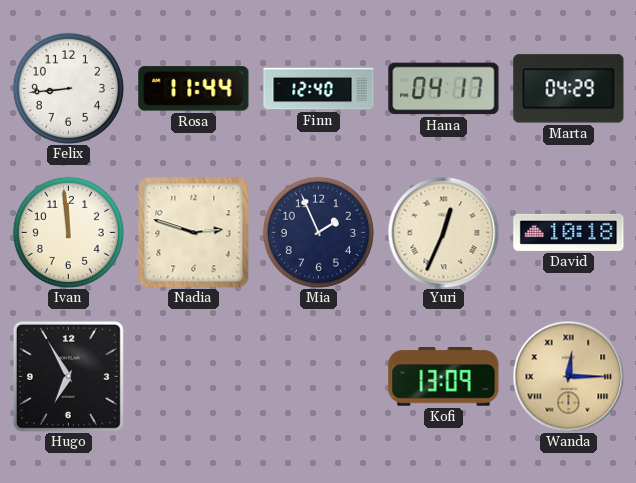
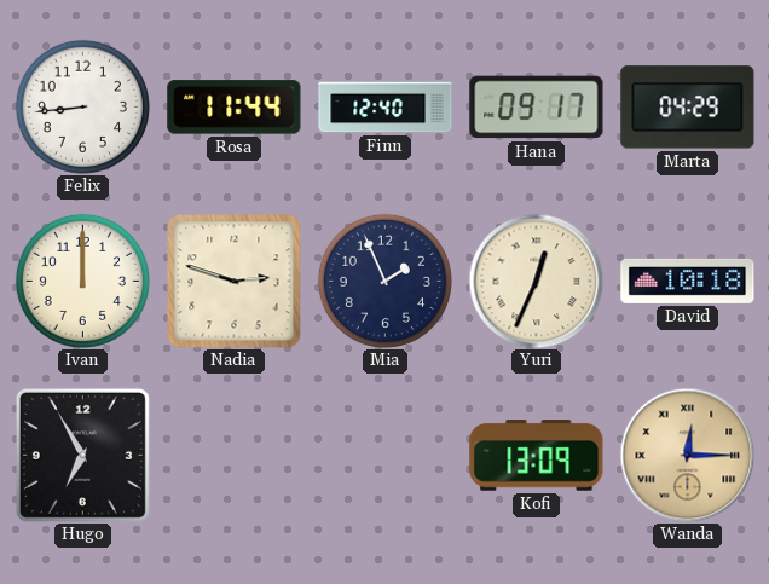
Hana: 04:17 -> 09:17 (537, 108)
Ivan: 11:59 -> 12:00 (82, 281)
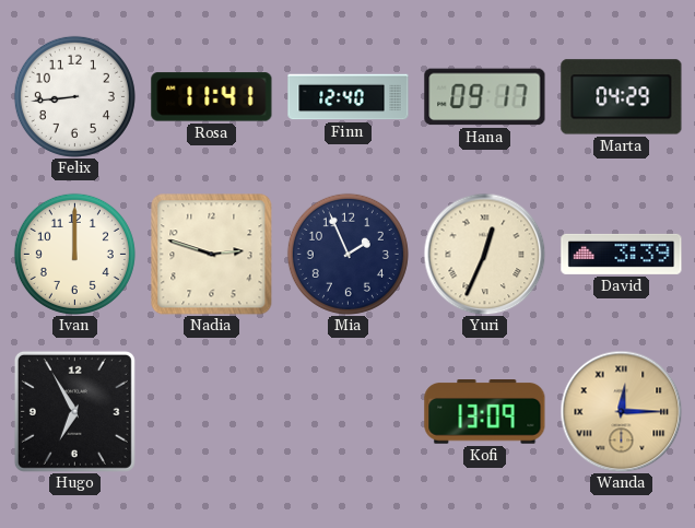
Rosa: 11:44 -> 11:41 (212, 97)
David: 10:18 -> 3:39 (622, 254)
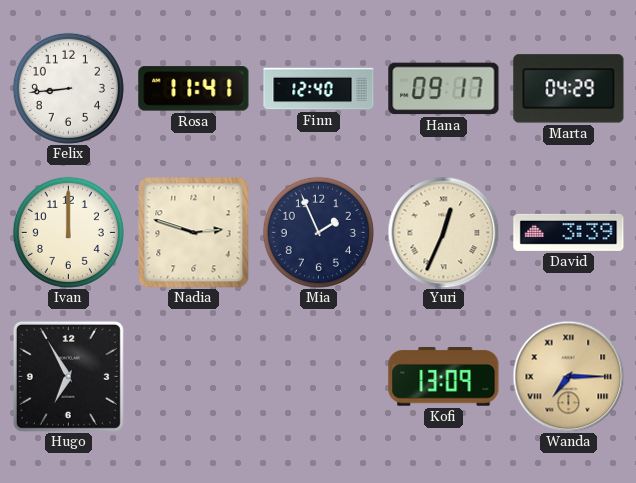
Wanda: 12:15 -> 7:15 (568, 376)
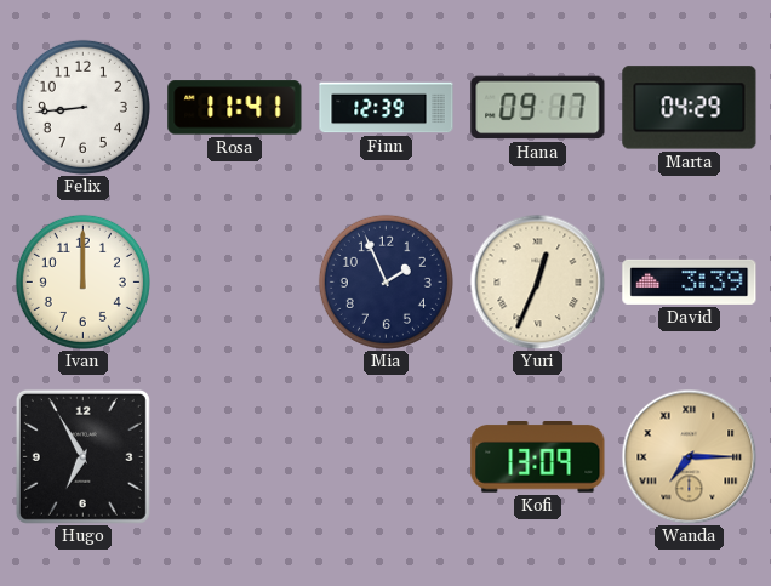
Finn: 12:40 -> 12:39 (387, 108)
Nadia: 2:48 -> none (193, 232)
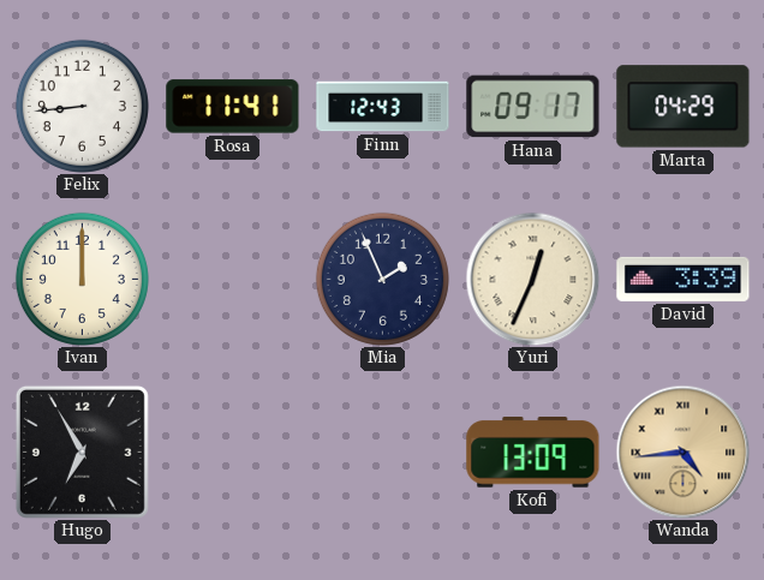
Finn: 12:39 -> 12:43 (383, 107)
Wanda: 7:15 -> 4:44 (682, 452)
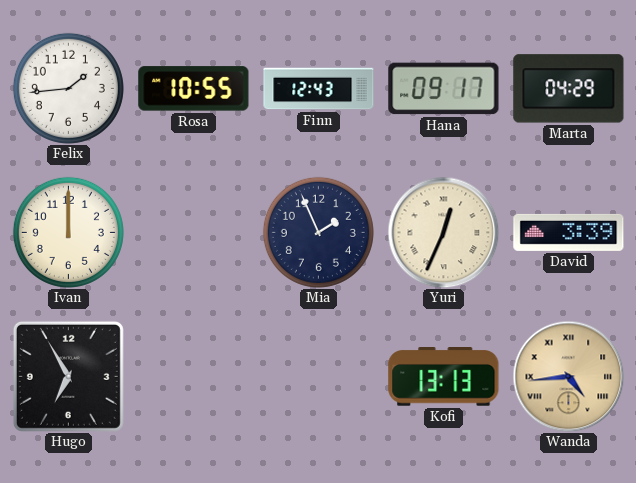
Felix: 8:44 -> 1:44 (68, 88)
Rosa: 11:41 -> 10:55 (194, 89)
Kofi: 13:09 -> 13:13 (444, 377)
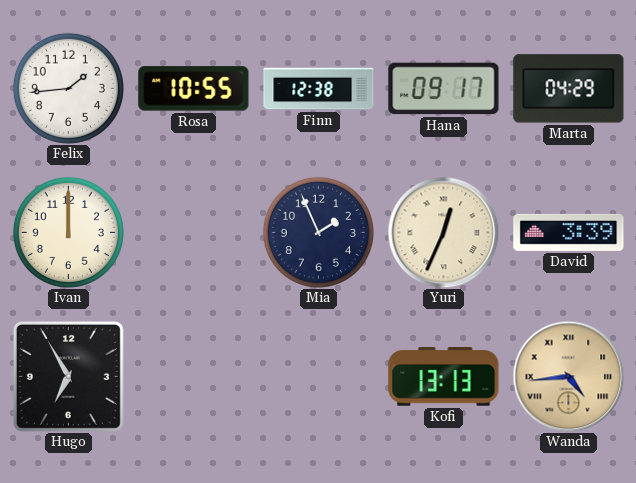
Finn: 12:43 -> 12:38 (319, 89)
